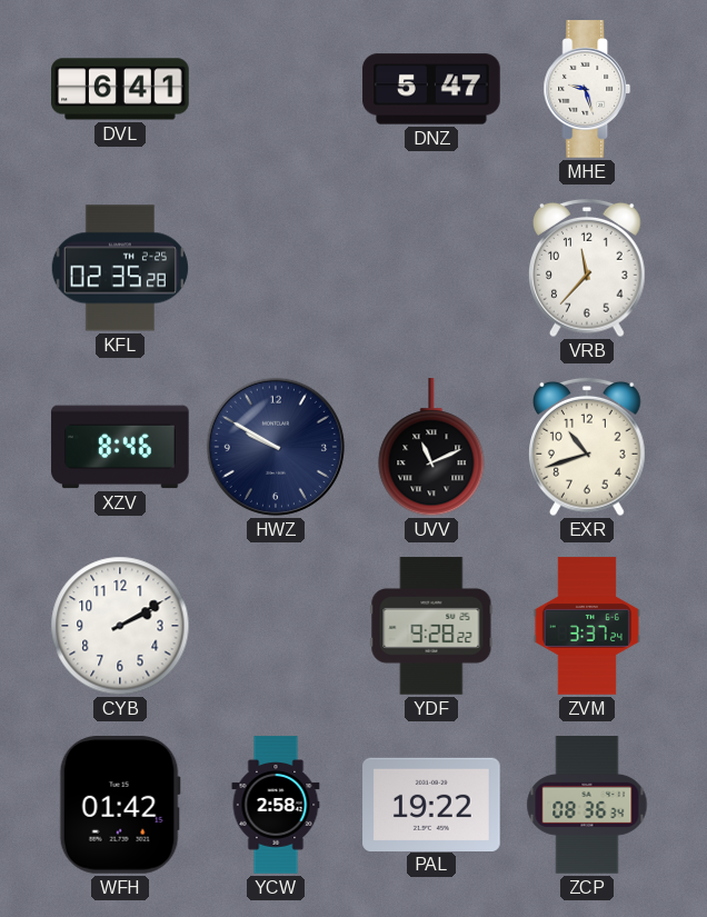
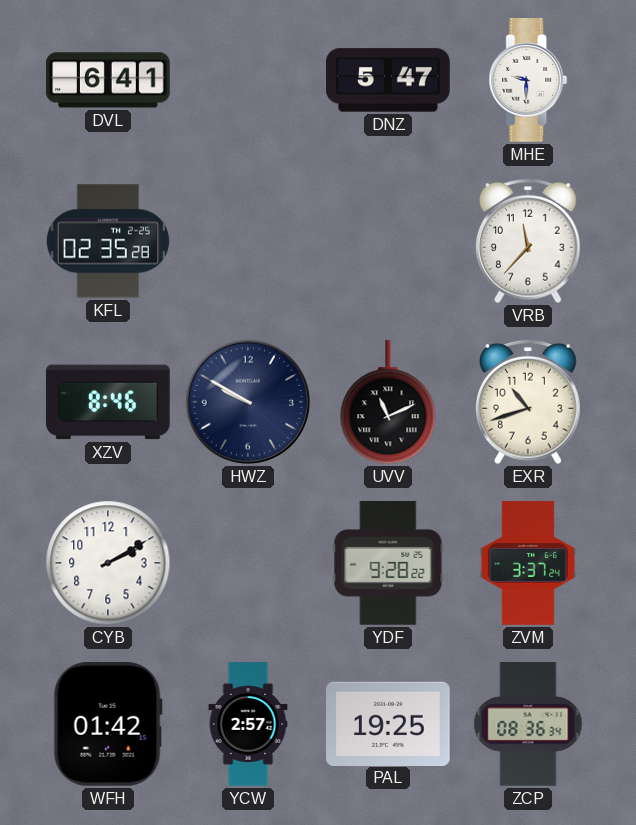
MHE: 9:27 -> 9:30 (528, 80)
YCW: 2:58 -> 2:57 (248, 724)
PAL: 19:22 -> 19:25 (388, 723)
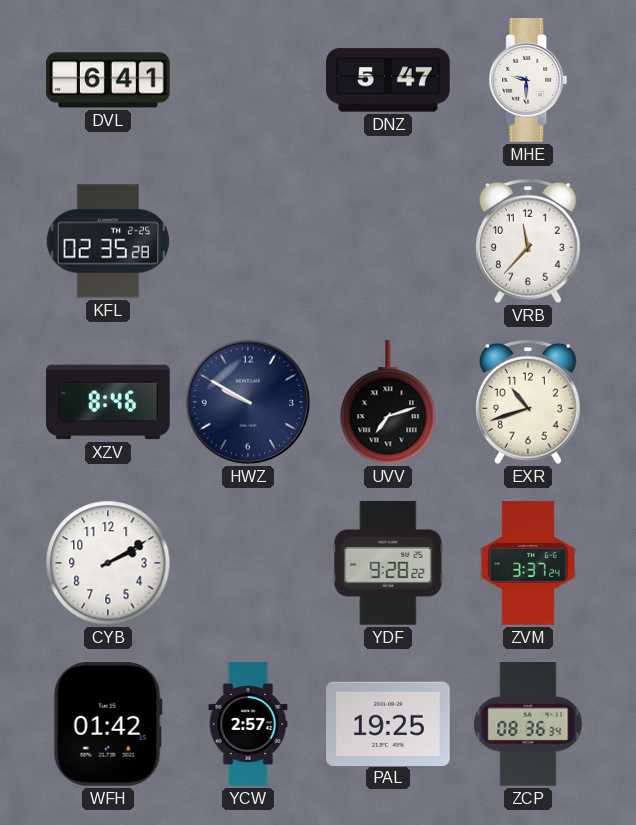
UVV: 11:11 -> 7:12 (388, 403)
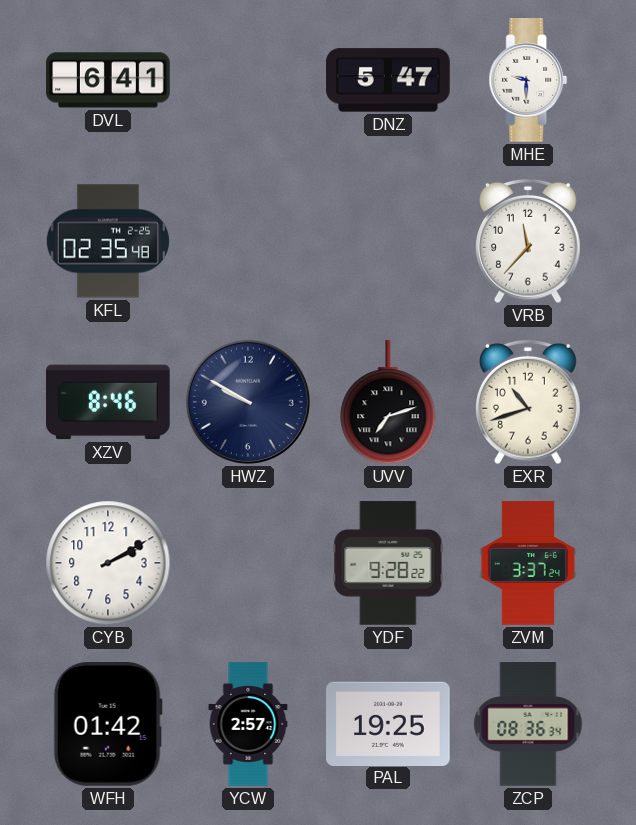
KFL: 02:35:28 -> 02:35:48 (107, 241)
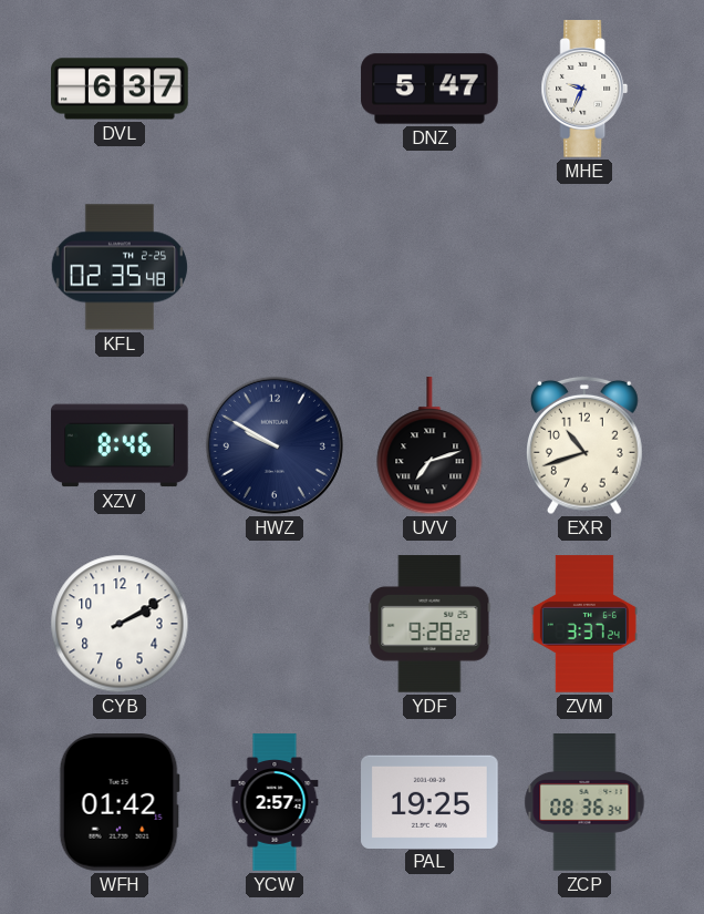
DVL: 6:41 -> 6:37 (120, 89)
MHE: 9:30 -> 9:34 (584, 89)
VRB: 11:37 -> none (529, 241)
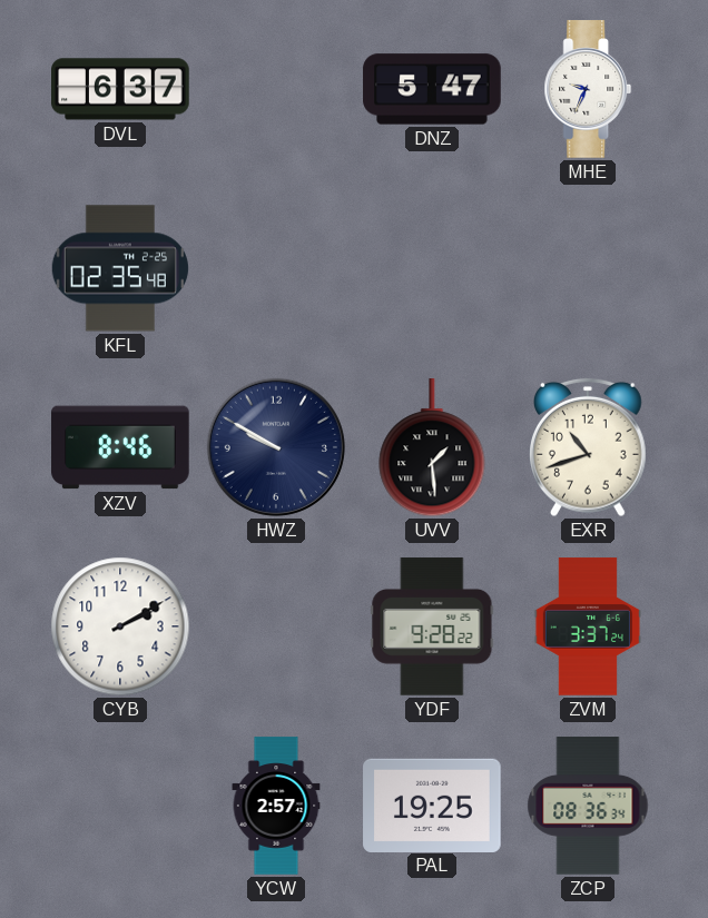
UVV: 7:12 -> 1:29 (432, 448)
WFH: 01:42 -> none (120, 803)
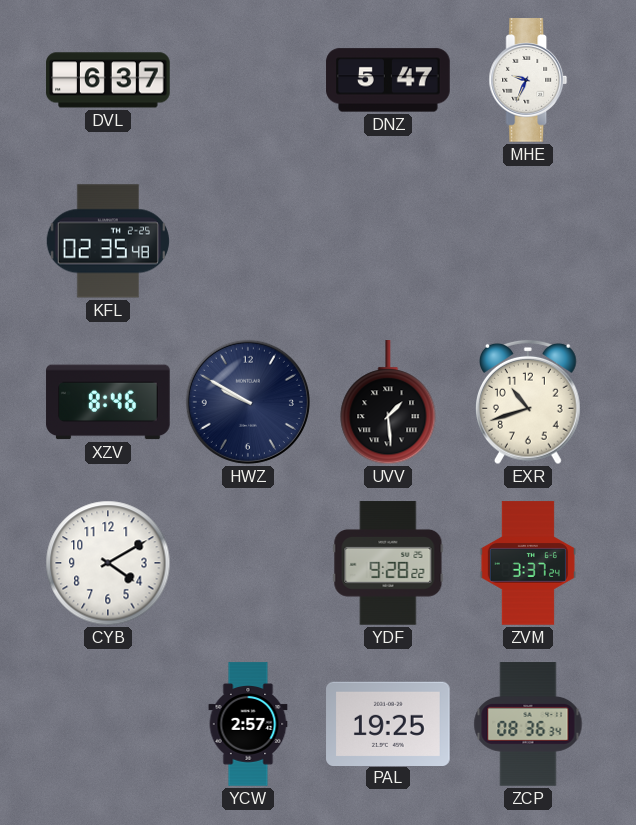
CYB: 2:10 -> 4:10 (108, 563)
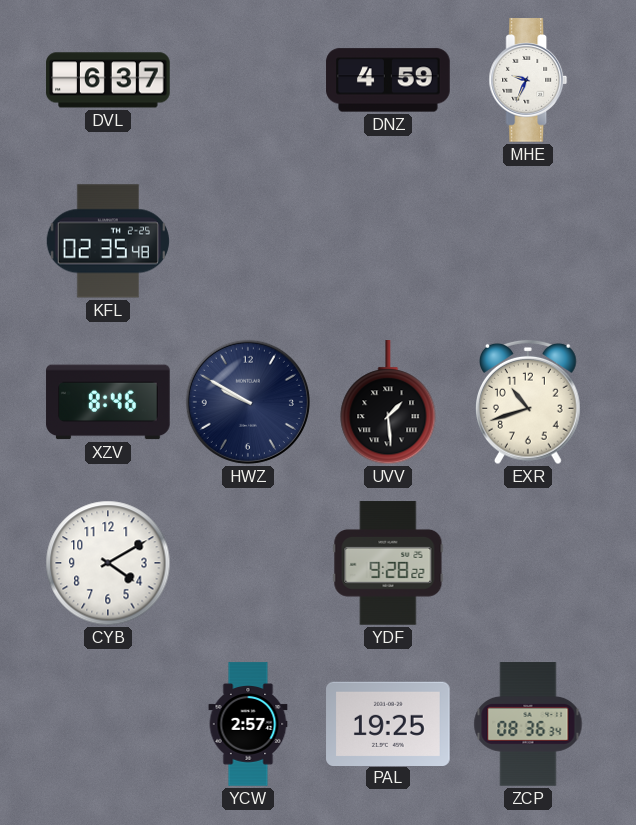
DNZ: 5:47 -> 4:59 (388, 80)
ZVM: 3:37 -> none (528, 563)
